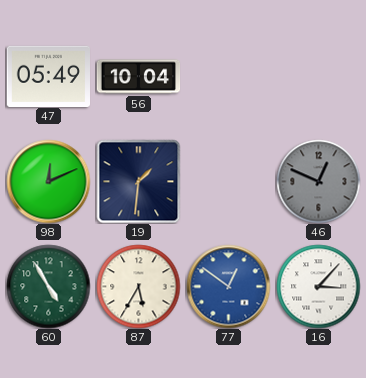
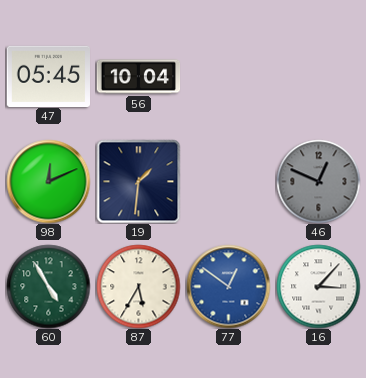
47: 05:49 -> 05:45 (48, 76)
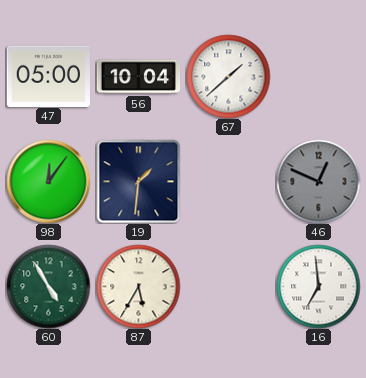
47: 05:45 -> 05:00 (48, 76)
67: none -> 1:38 (228, 76)
98: 12:11 -> 12:06 (48, 181)
77: 12:51 -> none (228, 286)
16: 3:07 -> 6:59 (318, 286)
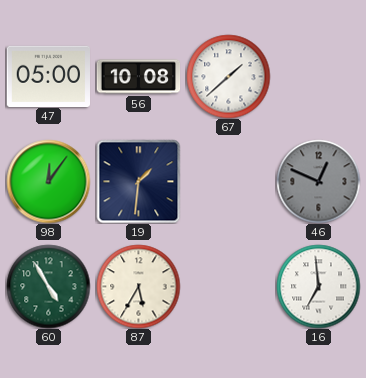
56: 10:04 -> 10:08 (138, 77)
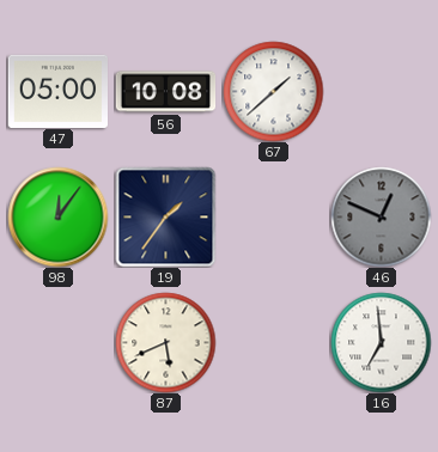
19: 1:31 -> 1:36 (165, 216)
60: 4:55 -> none (48, 286)
87: 5:35 -> 5:41 (165, 342)
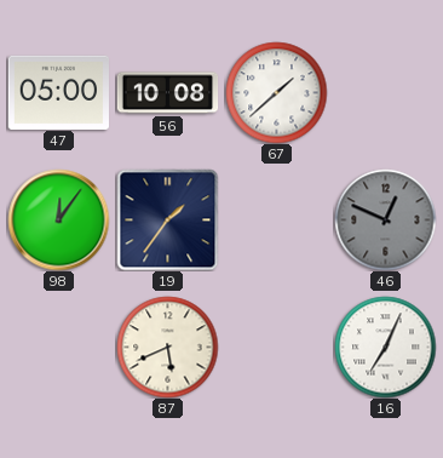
16: 6:59 -> 7:04 (385, 347)
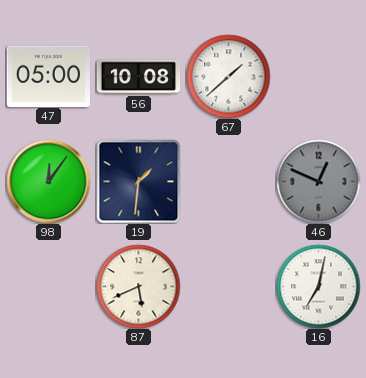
19: 1:36 -> 1:31 (138, 181)
16: 7:04 -> 7:02 (318, 286)
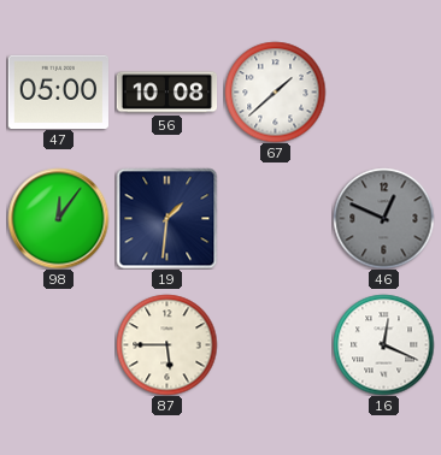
87: 5:41 -> 5:45 (166, 344)
16: 7:02 -> 12:19 (383, 344)
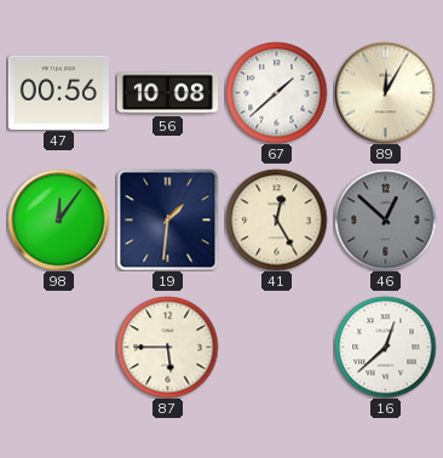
47: 05:00 -> 00:56 (58, 92)
89: none -> 12:05 (385, 92)
41: none -> 12:25 (276, 219)
46: 12:49 -> 12:52 (385, 219)
16: 12:19 -> 12:38 (385, 347)
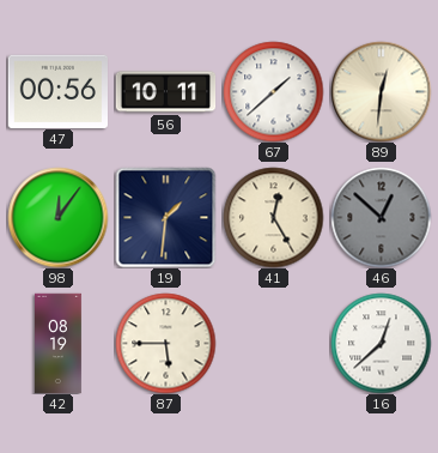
56: 10:08 -> 10:11 (165, 92)
89: 12:05 -> 12:31 (381, 91)
42: none -> 08:19 (59, 343)
